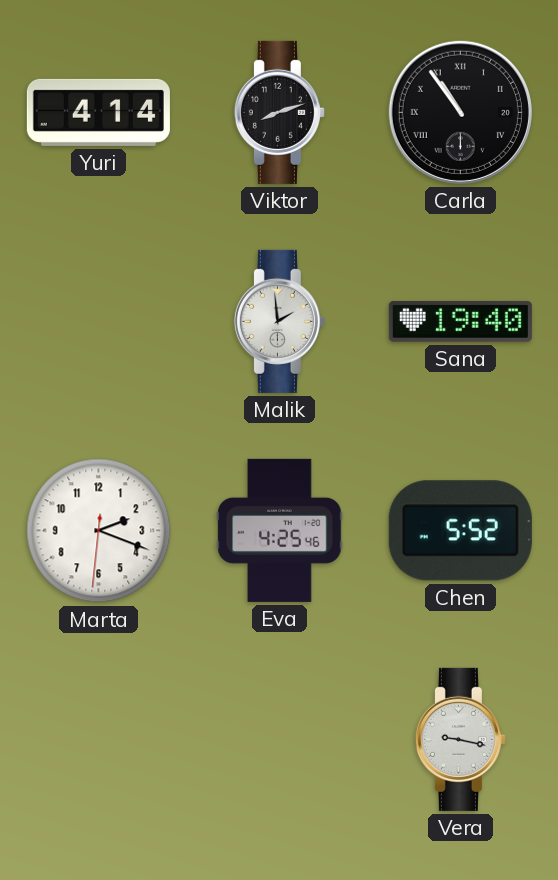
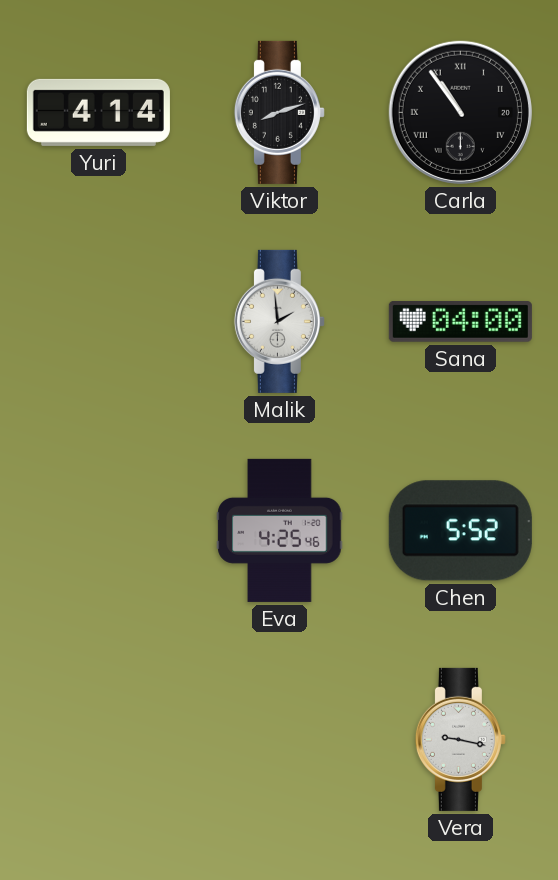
Sana: 19:40 -> 04:00 (460, 322)
Marta: 2:18 -> none (99, 531)
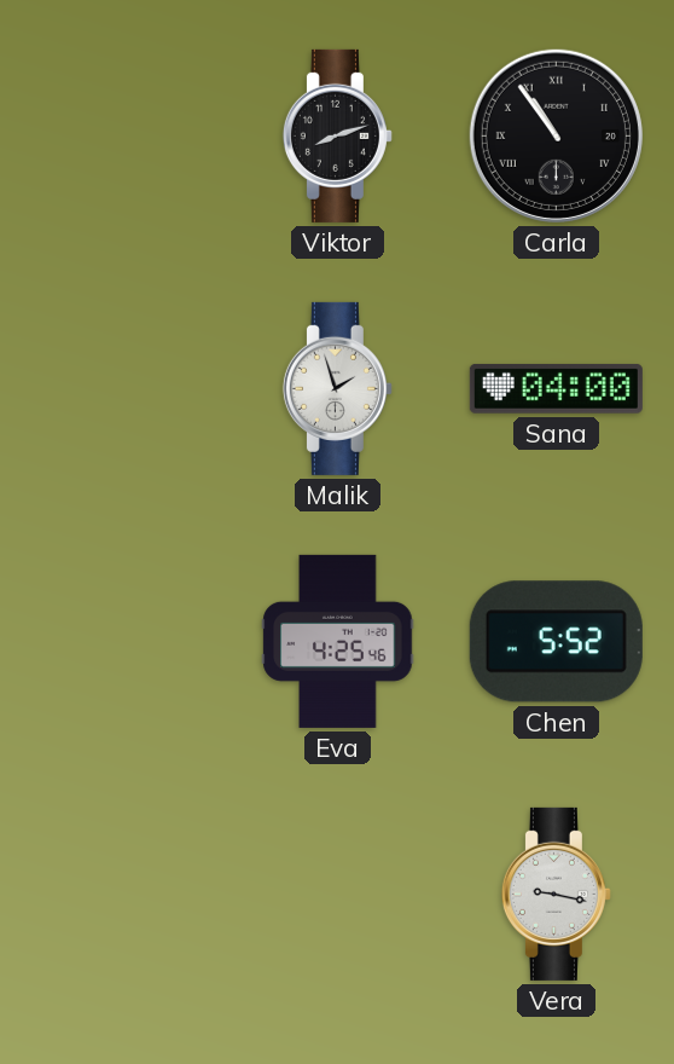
Yuri: 4:14 -> none (98, 112)
Malik: 1:59 -> 1:57 (337, 388)
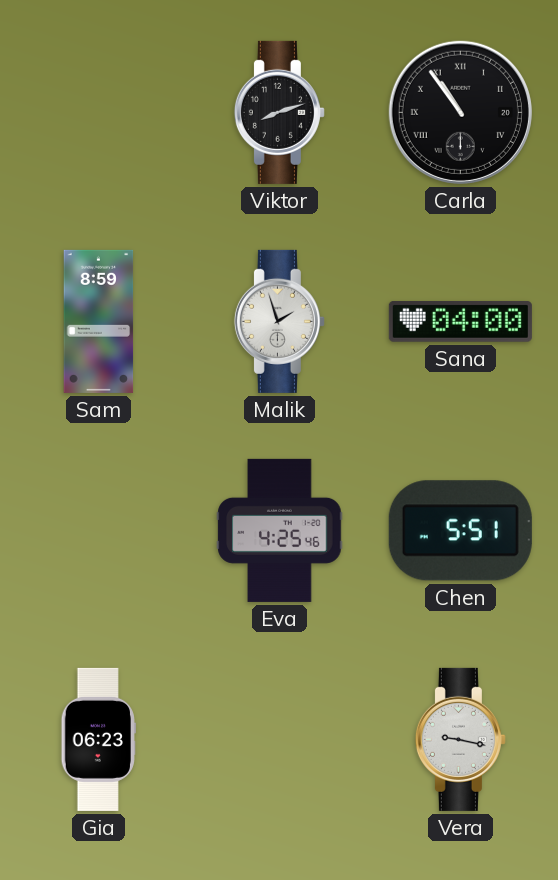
Sam: none -> 8:59 (99, 321)
Chen: 5:52 -> 5:51 (460, 531)
Gia: none -> 06:23 (98, 739)
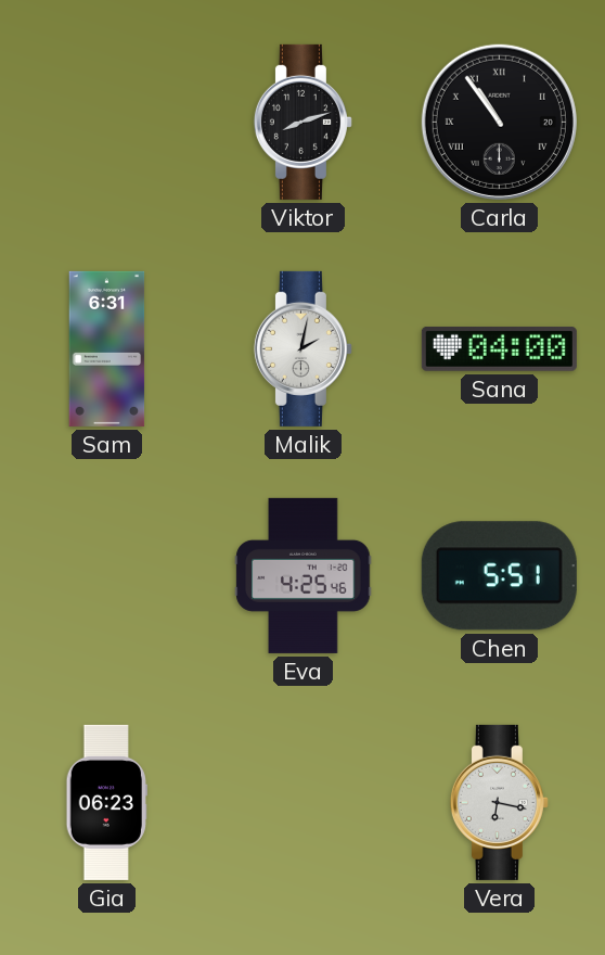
Sam: 8:59 -> 6:31 (107, 348)
Malik: 1:57 -> 2:02 (302, 348)
Vera: 9:17 -> 6:17 (499, 802)
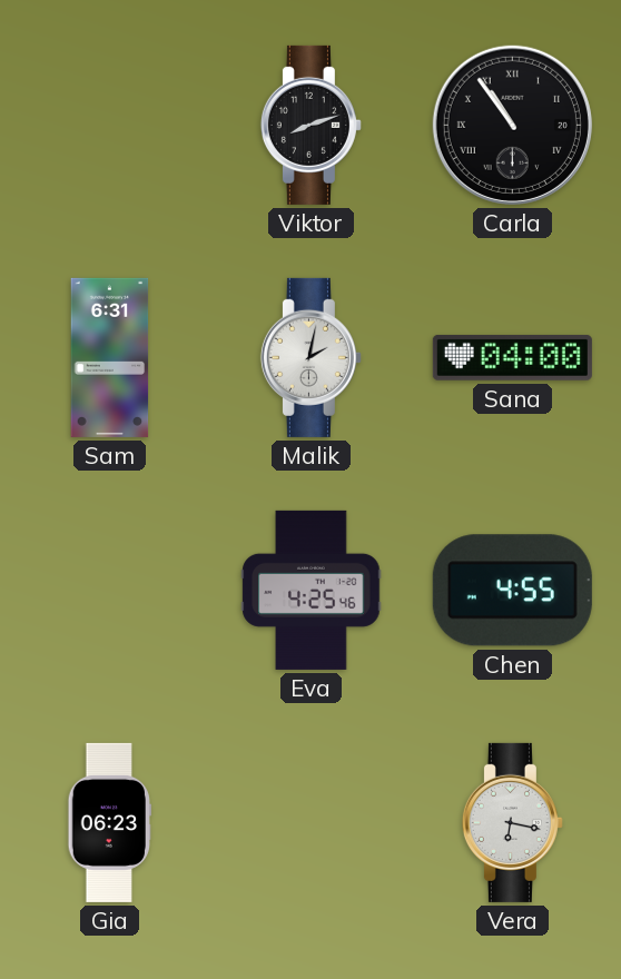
Chen: 5:51 -> 4:55 (512, 591)
